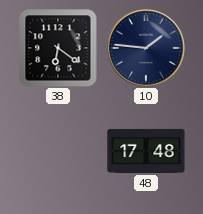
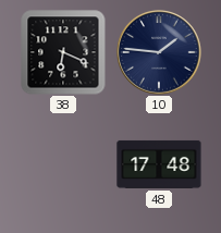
38: 6:21 -> 6:19 (63, 52)
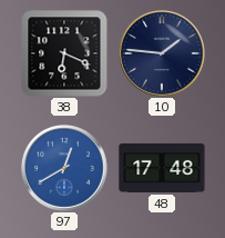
97: none -> 12:40 (64, 168)
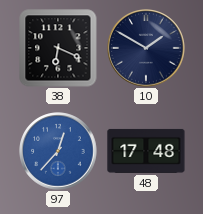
10: 1:46 -> 1:50 (146, 48)
97: 12:40 -> 12:37 (58, 151)
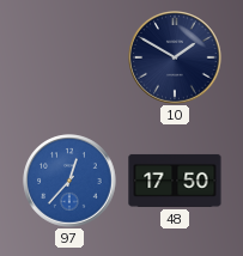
38: 6:19 -> none (58, 48)
48: 17:48 -> 17:50 (175, 181)
